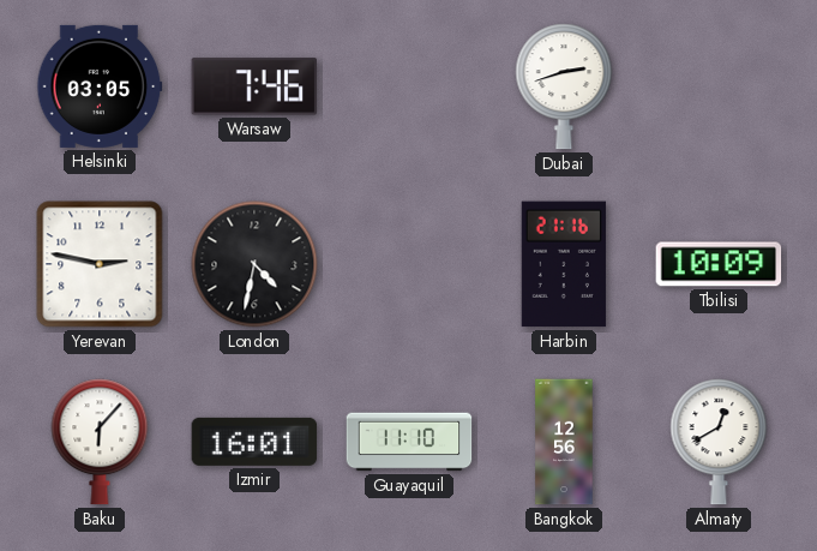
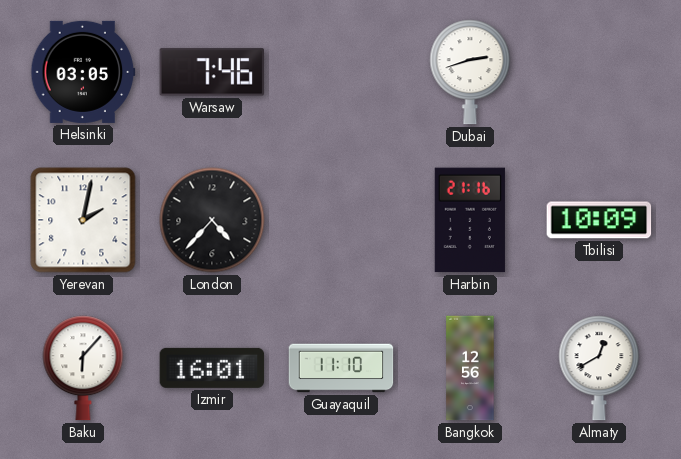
Yerevan: 2:47 -> 2:02 (83, 220)
London: 4:32 -> 4:37 (212, 220)
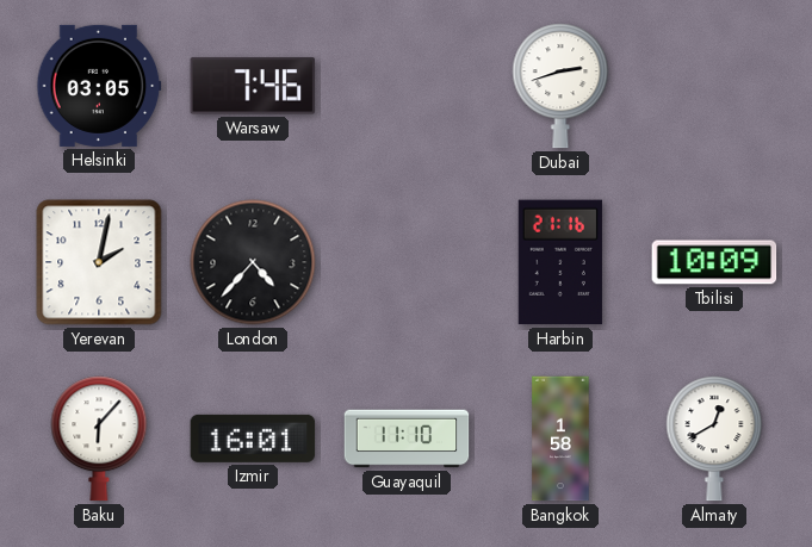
Bangkok: 12:56 -> 1:58 (560, 439)
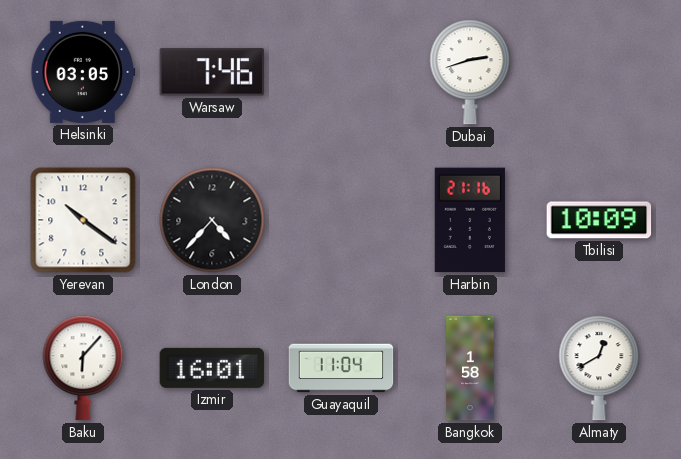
Yerevan: 2:02 -> 10:21 (83, 220)
Guayaquil: 11:10 -> 11:04 (341, 368)
